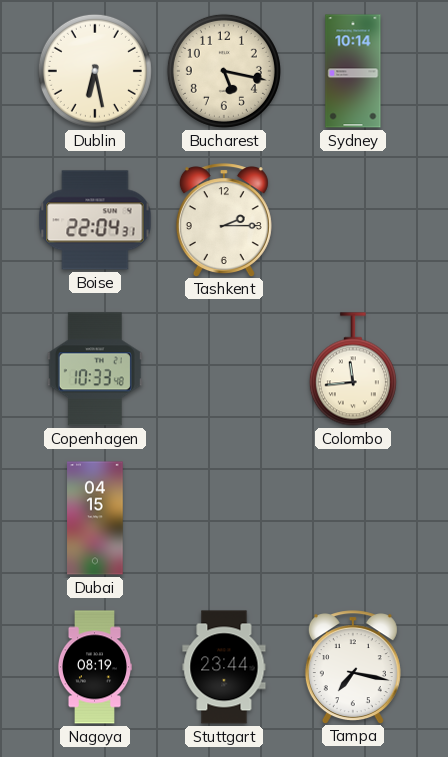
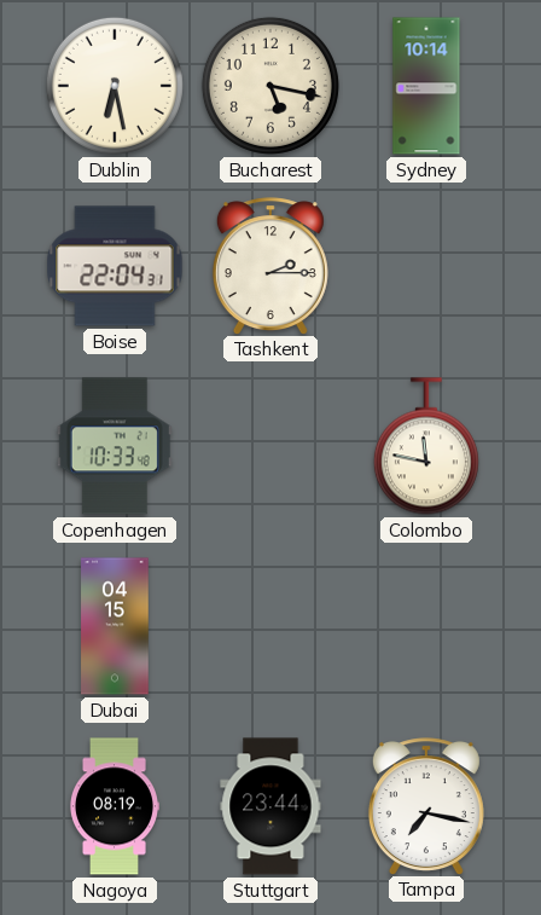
Colombo: 11:44 -> 11:47 (426, 446)
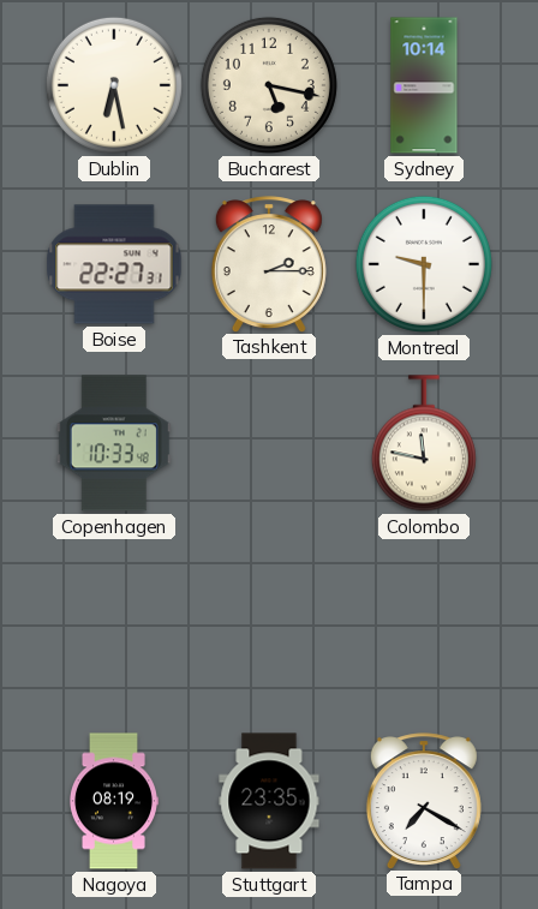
Boise: 22:04 -> 22:27 (114, 264)
Montreal: none -> 9:30 (424, 264)
Dubai: 04:15 -> none (115, 626)
Stuttgart: 23:44 -> 23:35 (269, 801)
Tampa: 7:17 -> 7:20 (424, 801)
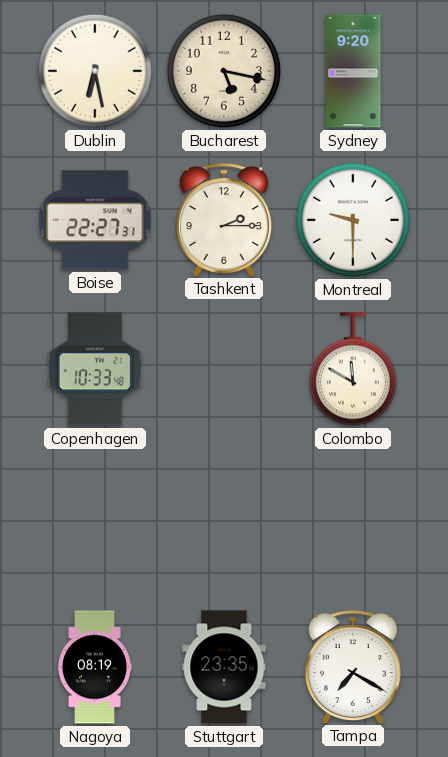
Sydney: 10:14 -> 9:20 (353, 71)
Colombo: 11:47 -> 11:50 (353, 369)
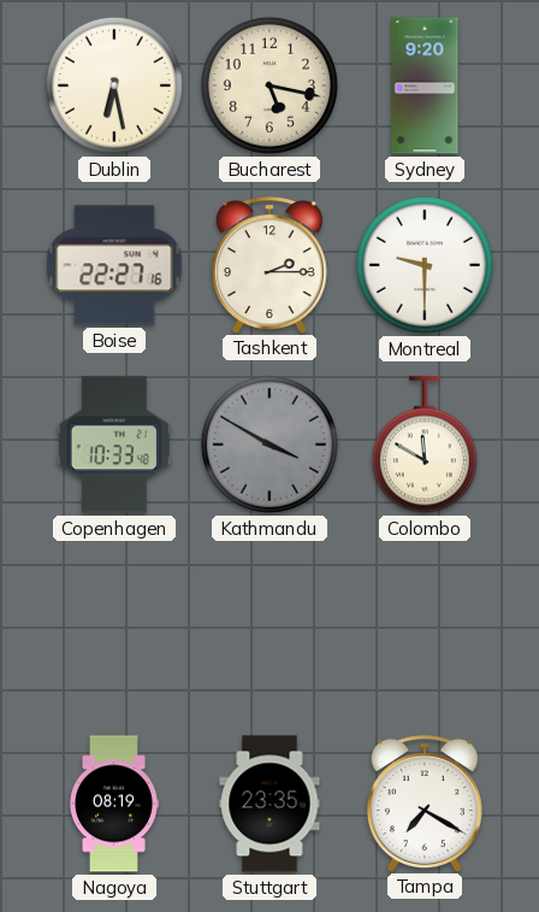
Boise: 22:27:31 -> 22:27:16 (114, 265)
Kathmandu: none -> 3:50 (269, 445)
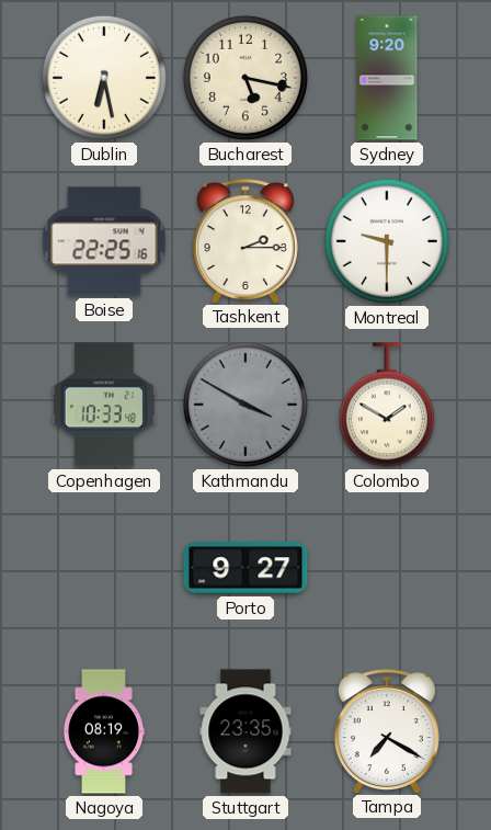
Boise: 22:27 -> 22:25 (104, 241)
Colombo: 11:50 -> 1:50 (387, 405)
Porto: none -> 9:27 (245, 568)
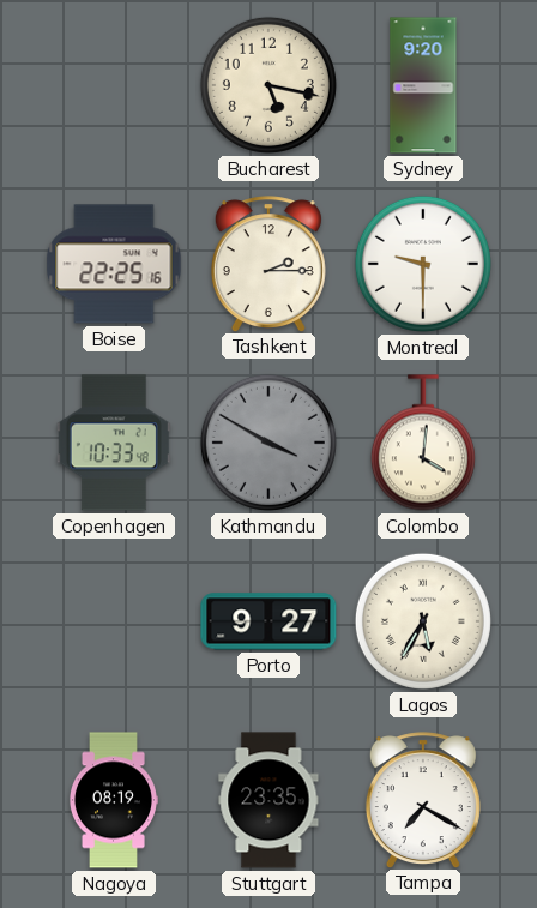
Dublin: 6:28 -> none (104, 78)
Colombo: 1:50 -> 4:01 (423, 443)
Lagos: none -> 5:35 (423, 621)
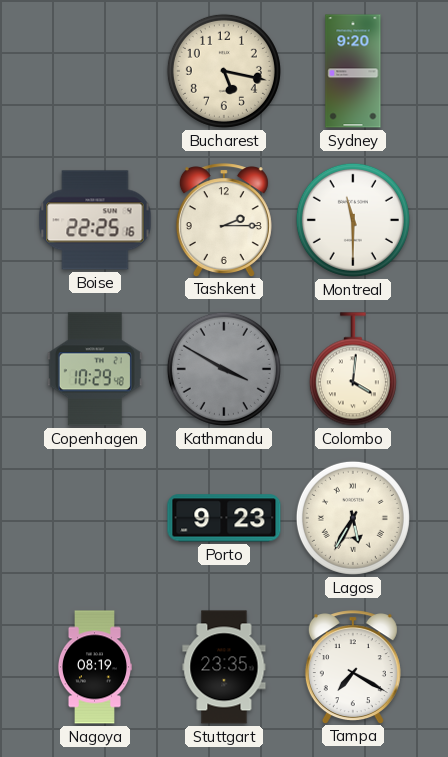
Montreal: 9:30 -> 11:30 (353, 220)
Copenhagen: 10:33 -> 10:29 (95, 369)
Porto: 9:27 -> 9:23 (224, 518)
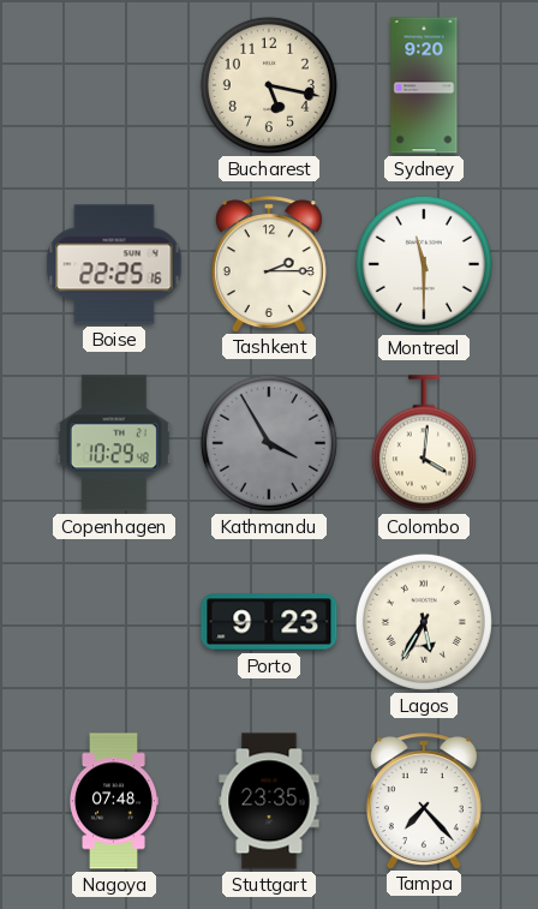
Kathmandu: 3:50 -> 3:55 (269, 443)
Nagoya: 08:19 -> 07:48 (113, 801)
Tampa: 7:20 -> 7:23 (424, 801)
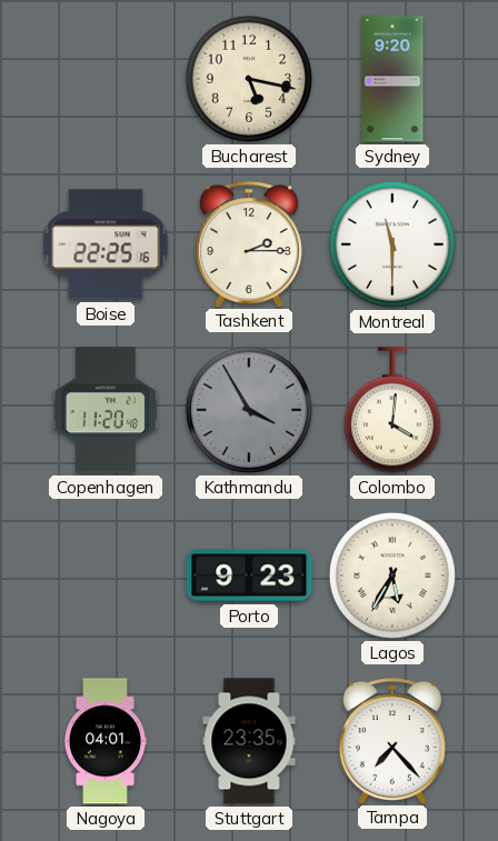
Copenhagen: 10:29 -> 11:20 (106, 410)
Nagoya: 07:48 -> 04:01 (104, 741)
